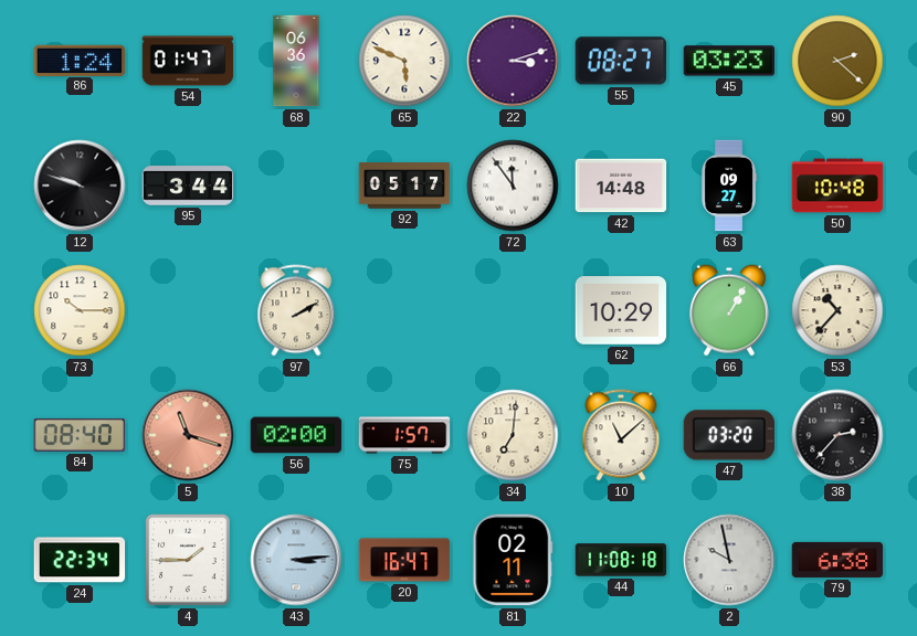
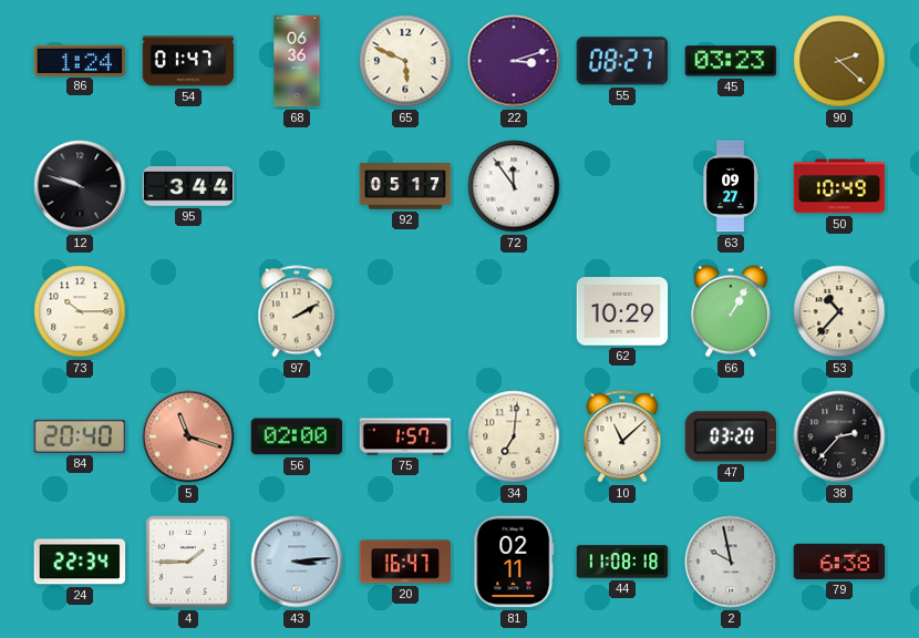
42: 14:48 -> none (621, 185)
50: 10:48 -> 10:49 (839, 186)
84: 08:40 -> 20:40 (80, 436)
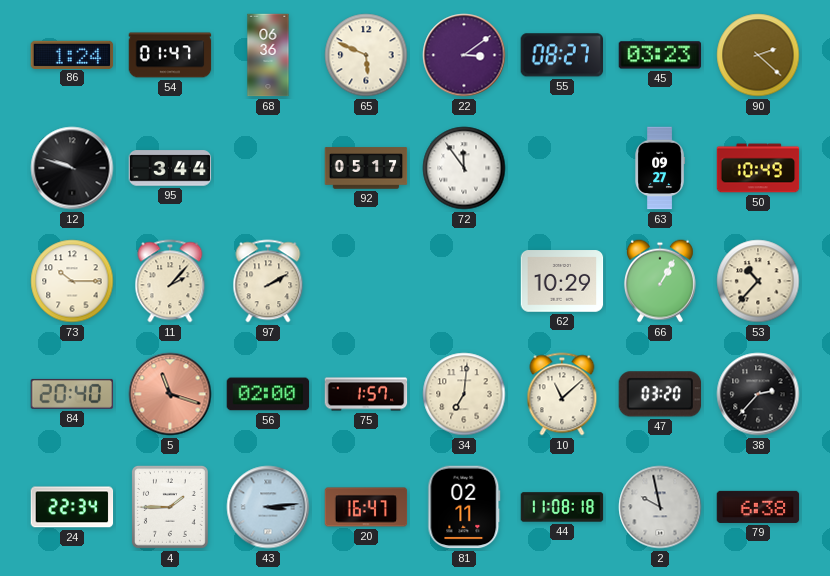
22: 3:12 -> 3:09 (464, 55)
11: none -> 2:07 (170, 281)
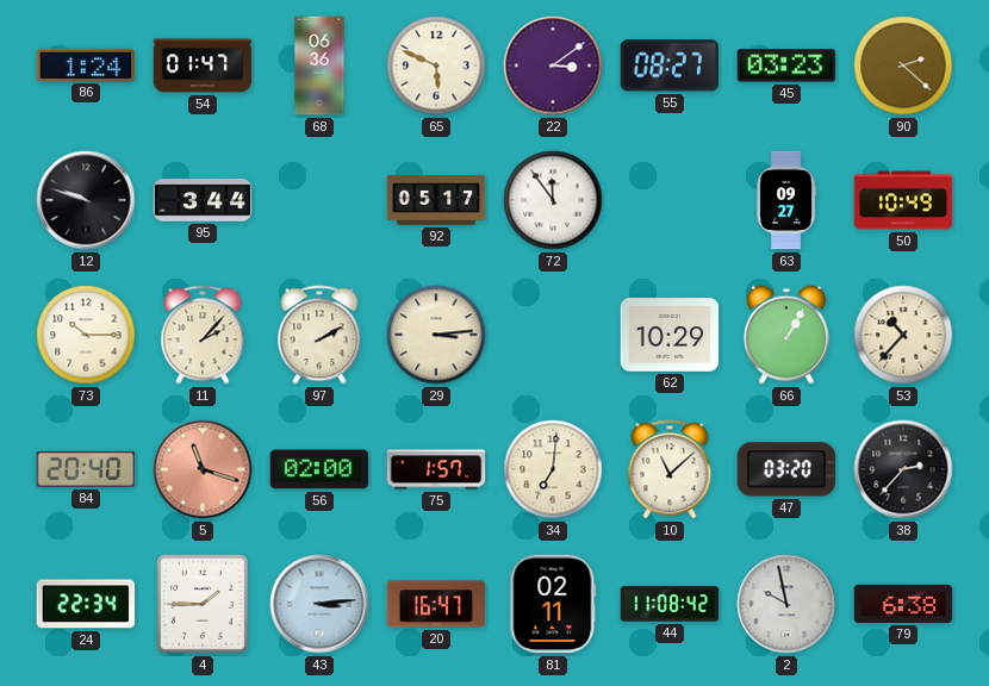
29: none -> 3:14 (436, 335)
44: 11:08:18 -> 11:08:42 (670, 604)
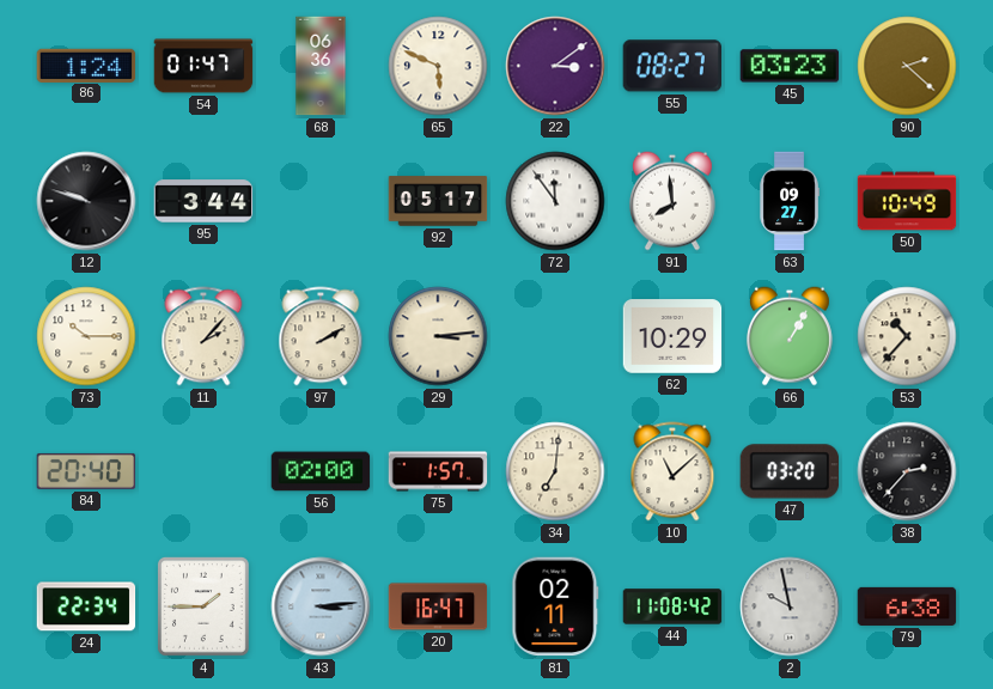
91: none -> 7:59 (672, 201)
5: 11:18 -> none (203, 469)
